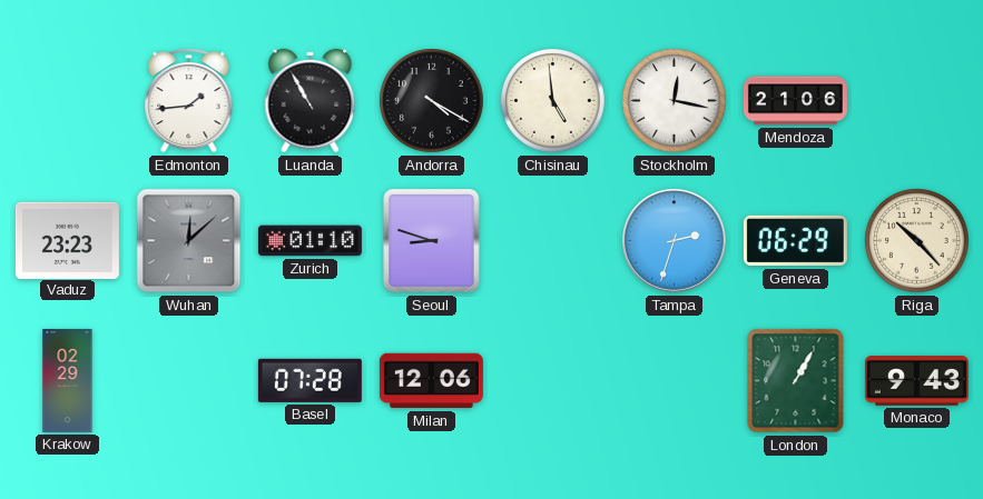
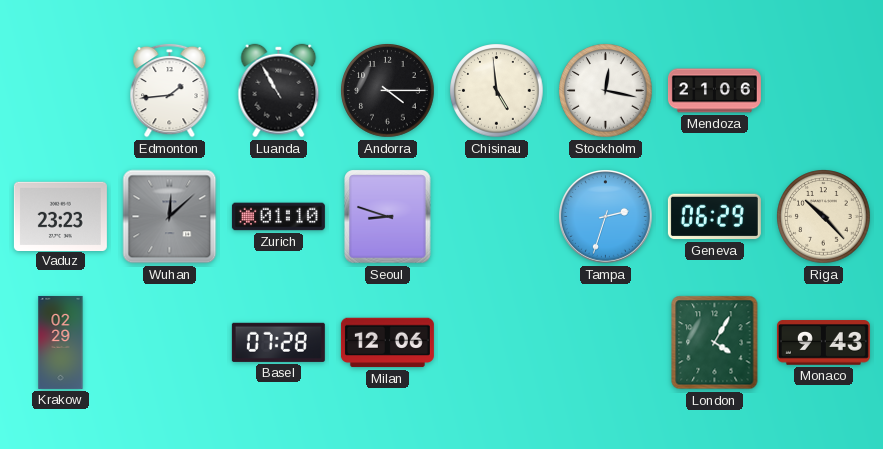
Andorra: 4:20 -> 4:15 (388, 91)
London: 1:05 -> 4:05 (715, 343)
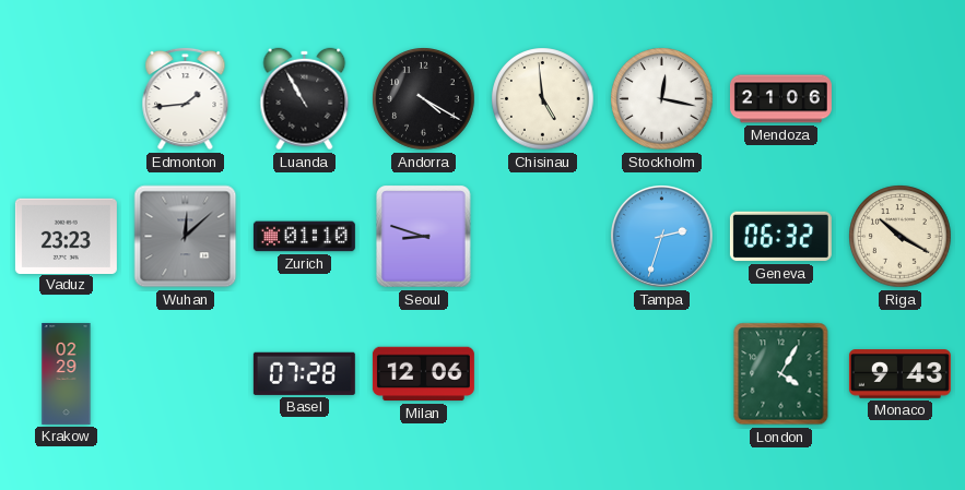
Andorra: 4:15 -> 4:20 (424, 99)
Geneva: 06:29 -> 06:32 (780, 237)
Riga: 10:23 -> 10:20 (901, 237)
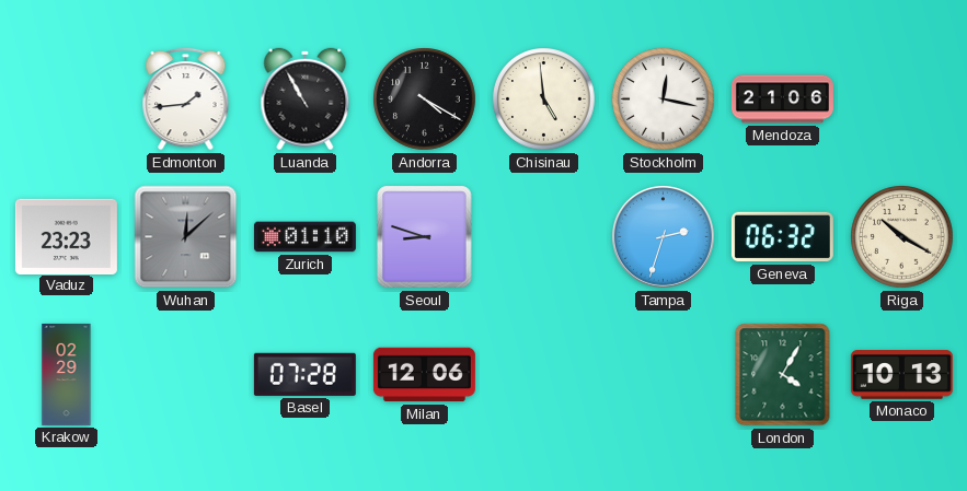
Monaco: 9:43 -> 10:13 (901, 375)
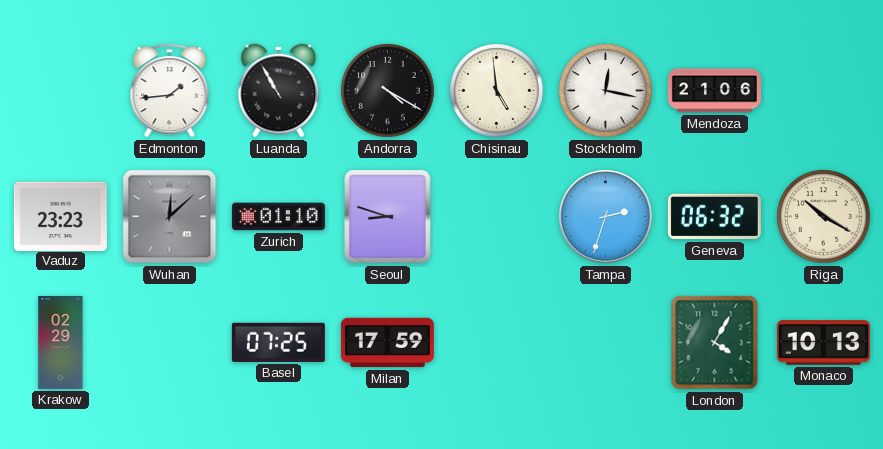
Basel: 07:28 -> 07:25 (278, 342)
Milan: 12:06 -> 17:59 (387, 343)
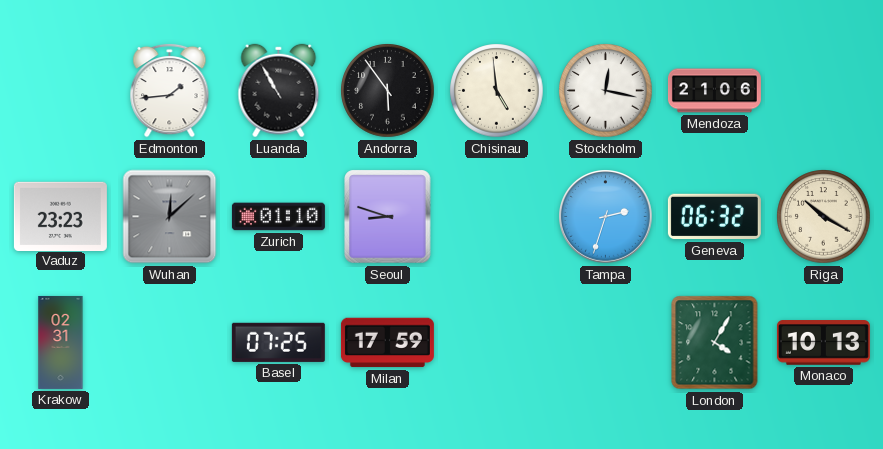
Andorra: 4:20 -> 5:54 (388, 91)
Krakow: 02:29 -> 02:31 (61, 342)
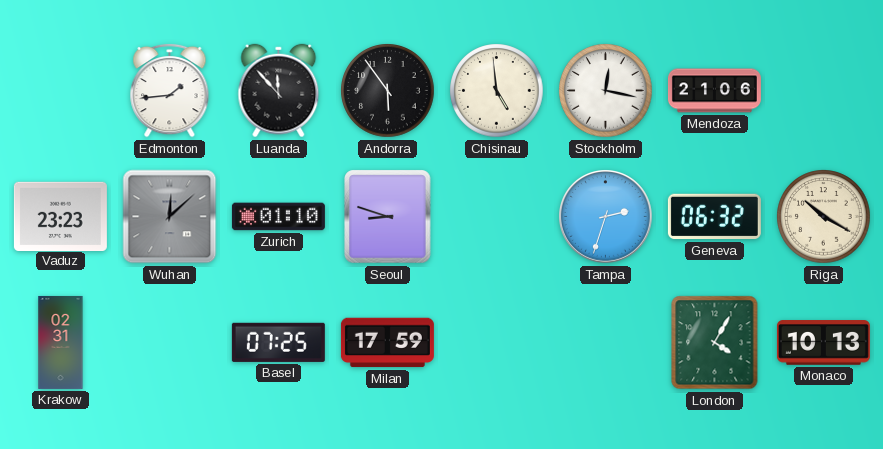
Luanda: 10:55 -> 11:53 (279, 91)
